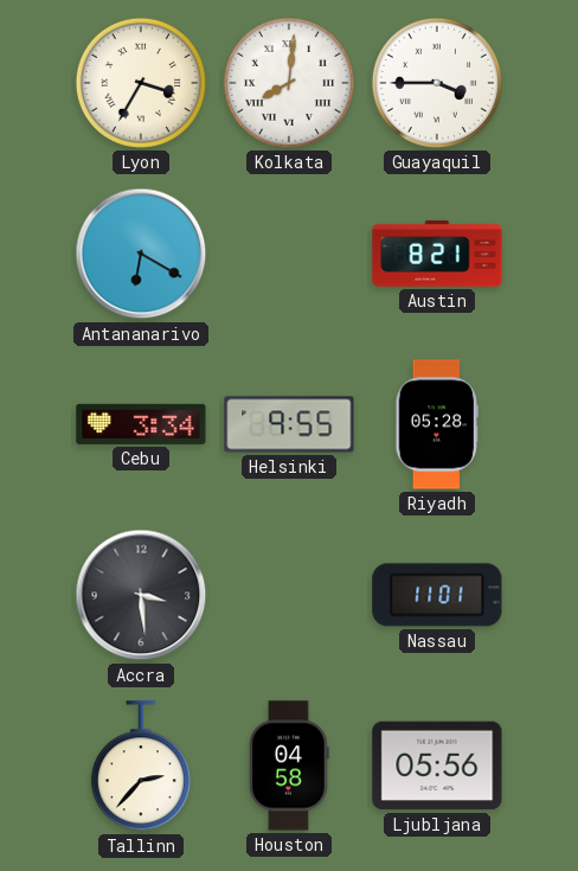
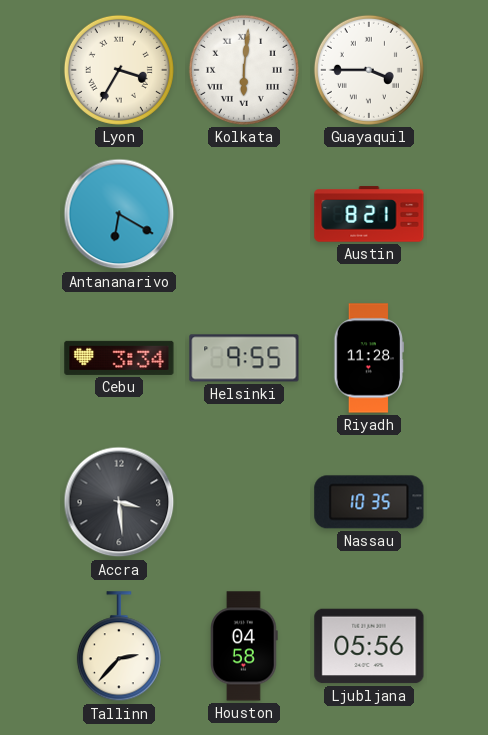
Kolkata: 8:01 -> 6:01 (244, 70)
Riyadh: 05:28 -> 11:28 (368, 358)
Nassau: 11:01 -> 10:35 (369, 502)
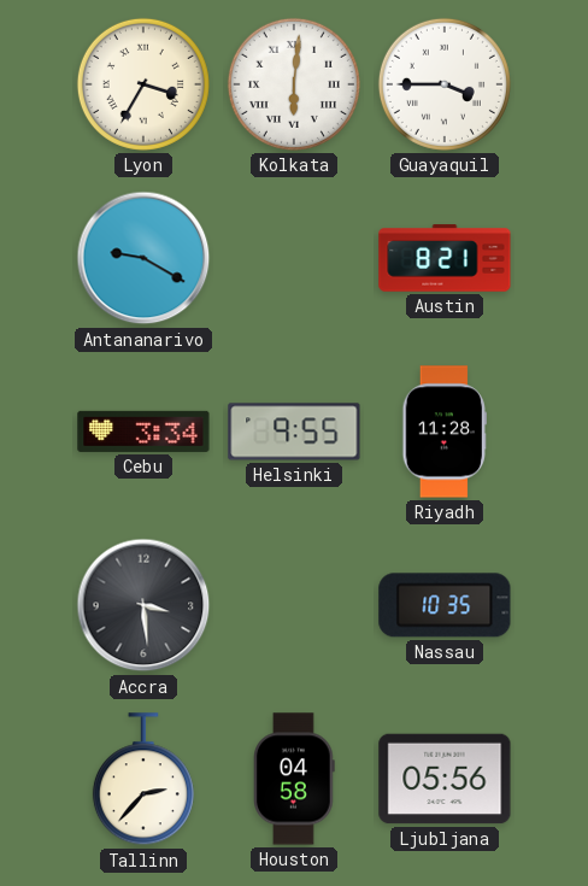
Antananarivo: 6:20 -> 9:20 (143, 258)
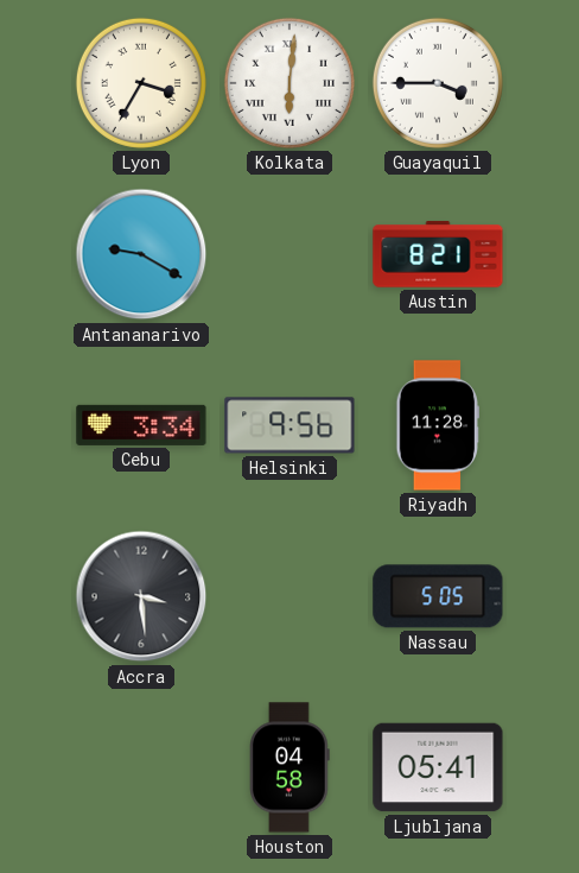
Helsinki: 9:55 -> 9:56 (289, 425)
Nassau: 10:35 -> 5:05 (438, 596)
Tallinn: 2:37 -> none (143, 780)
Ljubljana: 05:56 -> 05:41 (438, 767)
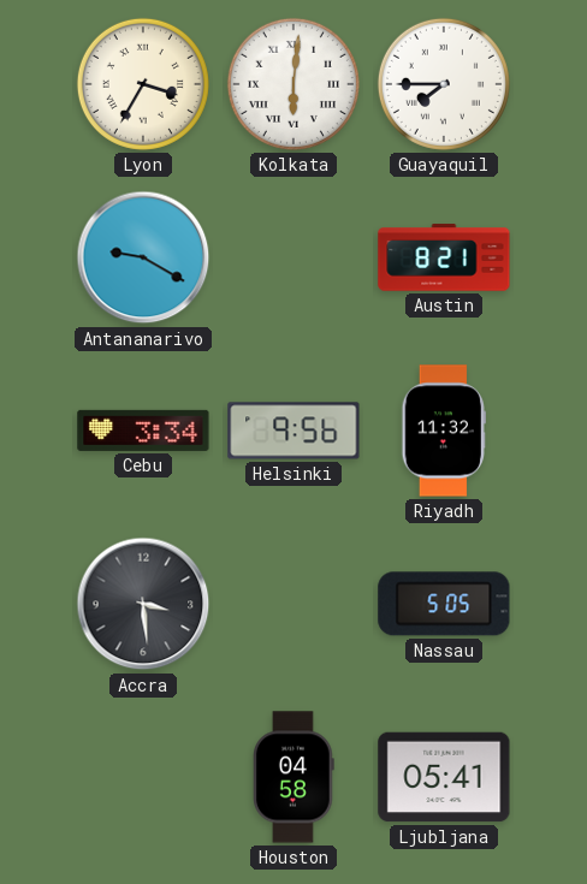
Guayaquil: 3:45 -> 7:45 (444, 84)
Riyadh: 11:28 -> 11:32 (443, 431)
